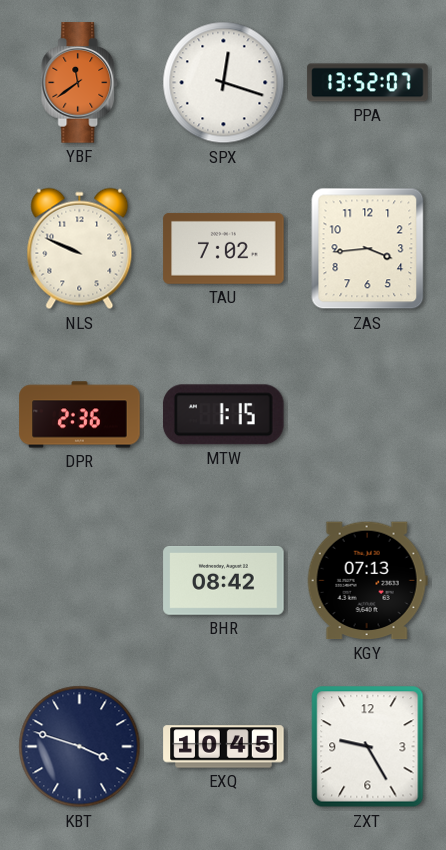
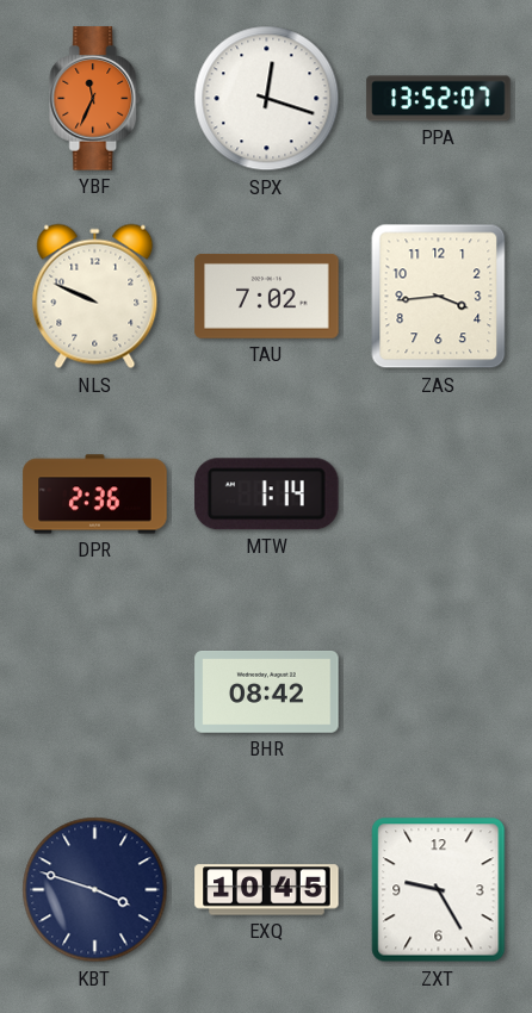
YBF: 11:39 -> 11:34 (95, 99)
MTW: 1:15 -> 1:14 (266, 495)
KGY: 07:13 -> none (367, 581)
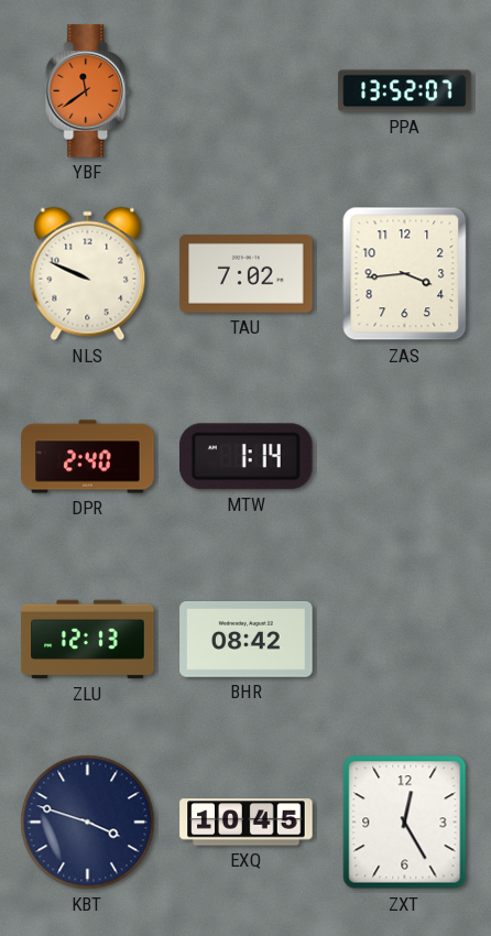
YBF: 11:34 -> 11:39 (88, 91)
SPX: 12:18 -> none (267, 99)
DPR: 2:36 -> 2:40 (88, 457)
ZLU: none -> 12:13 (88, 640)
ZXT: 9:25 -> 12:25 (405, 823)
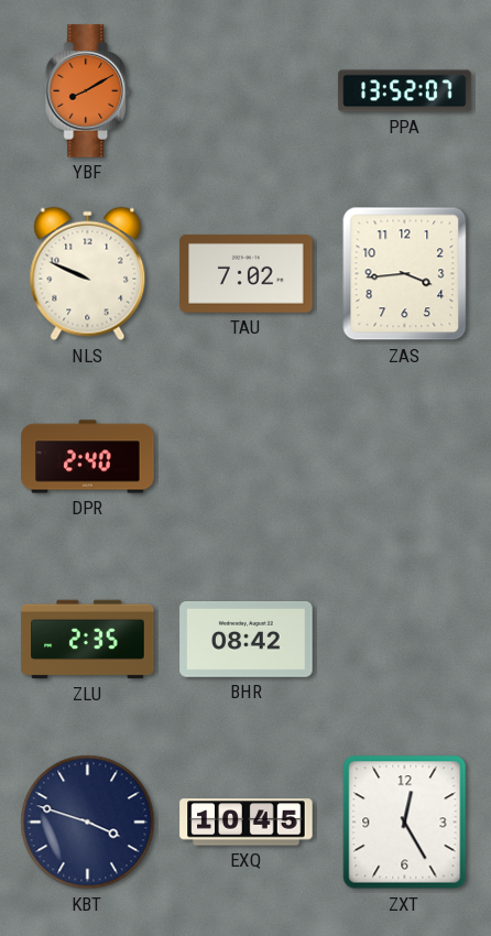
YBF: 11:39 -> 8:10 (88, 91)
MTW: 1:14 -> none (245, 457)
ZLU: 12:13 -> 2:35 (88, 640)
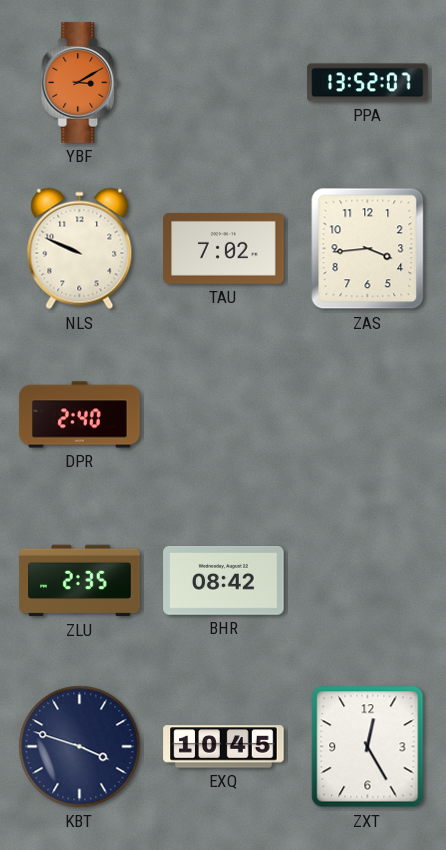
YBF: 8:10 -> 3:10 (80, 83)
